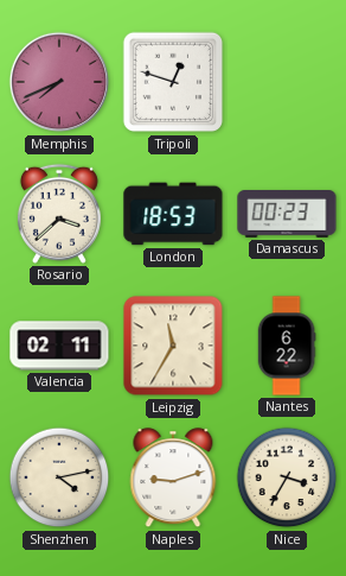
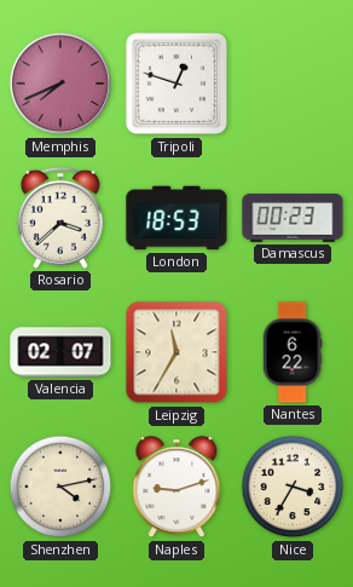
Valencia: 02:11 -> 02:07 (60, 352)
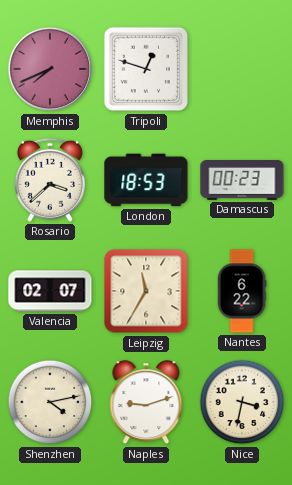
Nice: 3:35 -> 3:32 (242, 402)
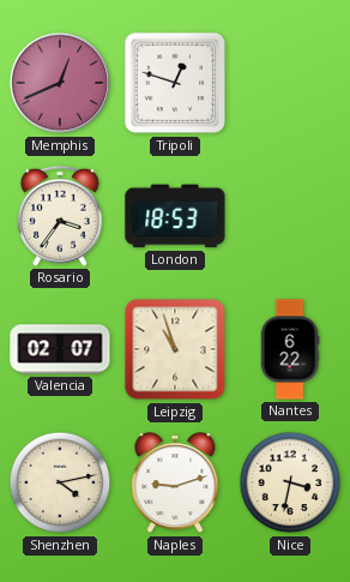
Memphis: 7:41 -> 12:41 (60, 83)
Rosario: 3:38 -> 3:36 (60, 216)
Damascus: 00:23 -> none (242, 181)
Leipzig: 11:35 -> 10:57 (175, 349)
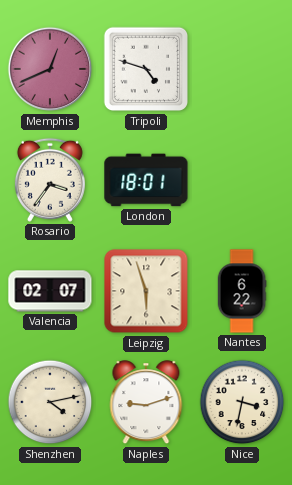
Tripoli: 12:48 -> 4:48 (146, 69)
London: 18:53 -> 18:01 (146, 180)
Leipzig: 10:57 -> 5:57 (146, 291)
